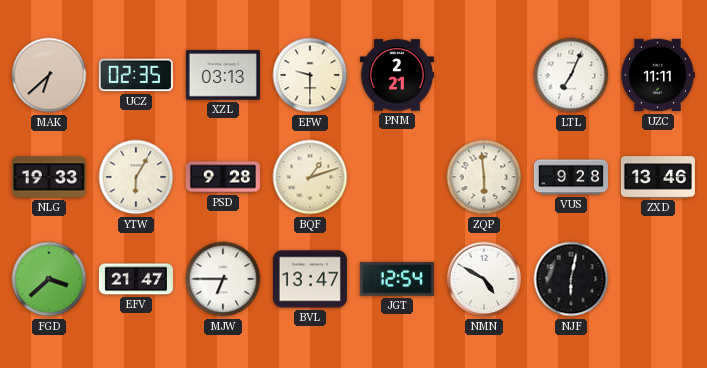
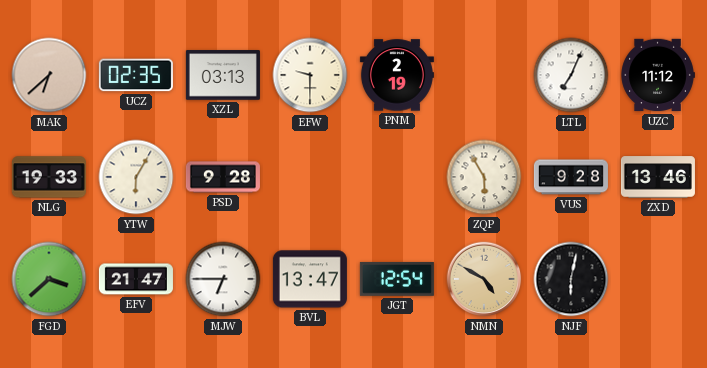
PNM: 2:21 -> 2:19 (397, 75)
UZC: 11:11 -> 11:12 (658, 75)
BQF: 1:12 -> none (310, 177)
ZQP: 5:59 -> 5:55 (484, 177)
NMN dial: white -> champagne (484, 279)
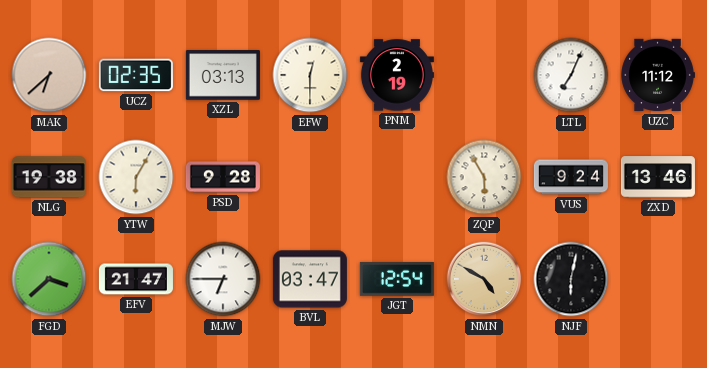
EFW: 9:30 -> 12:30 (310, 75)
NLG: 19:33 -> 19:38 (49, 177)
VUS: 9:28 -> 9:24 (571, 177)
BVL: 13:47 -> 03:47 (310, 279)
